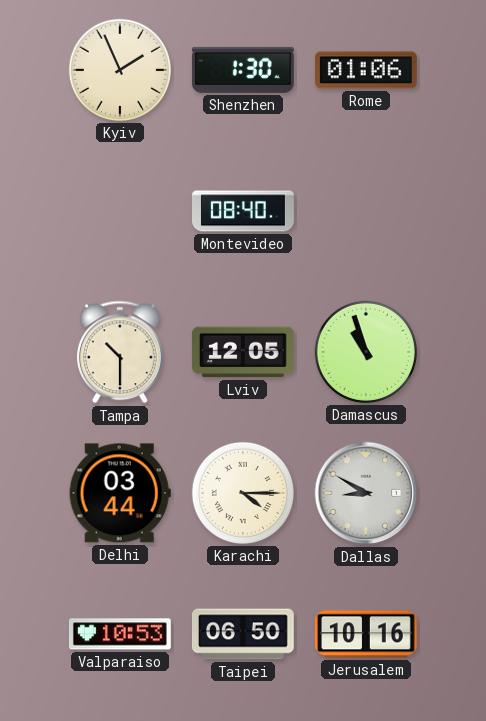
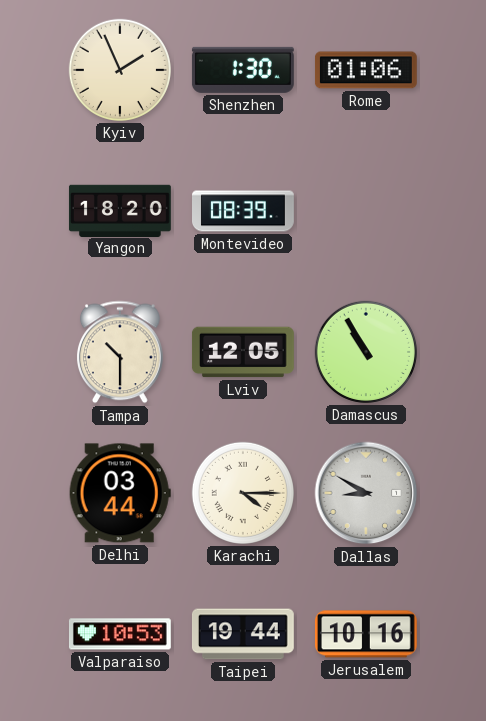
Yangon: none -> 18:20 (120, 210)
Montevideo: 08:40 -> 08:39 (244, 211)
Damascus: 10:57 -> 10:55 (366, 352)
Taipei: 06:50 -> 19:44 (243, 634)
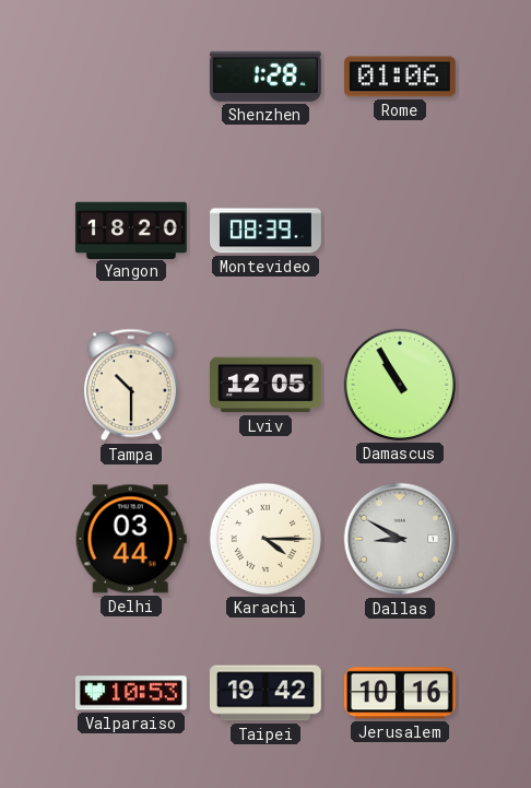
Kyiv: 1:56 -> none (120, 70)
Shenzhen: 1:30 -> 1:28 (265, 77)
Taipei: 19:44 -> 19:42 (265, 693)
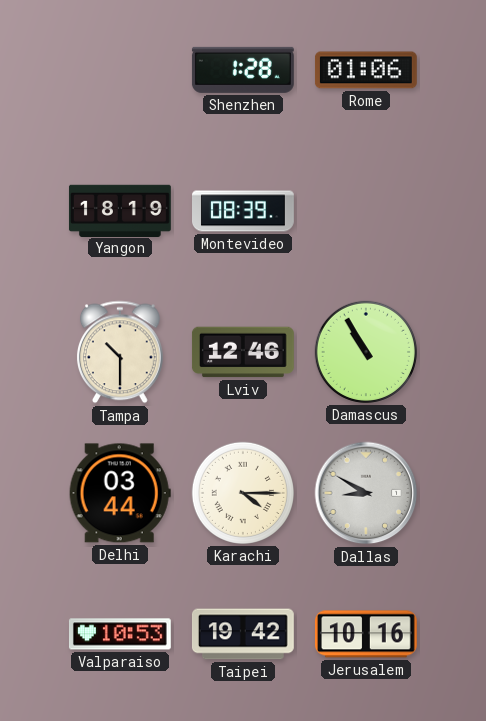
Yangon: 18:20 -> 18:19 (120, 210)
Lviv: 12:05 -> 12:46 (243, 352)
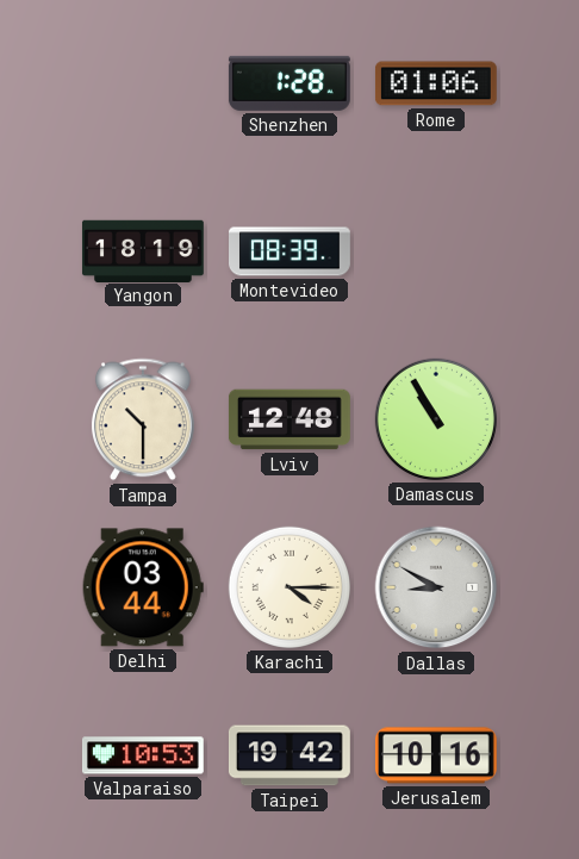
Lviv: 12:46 -> 12:48 (289, 419)
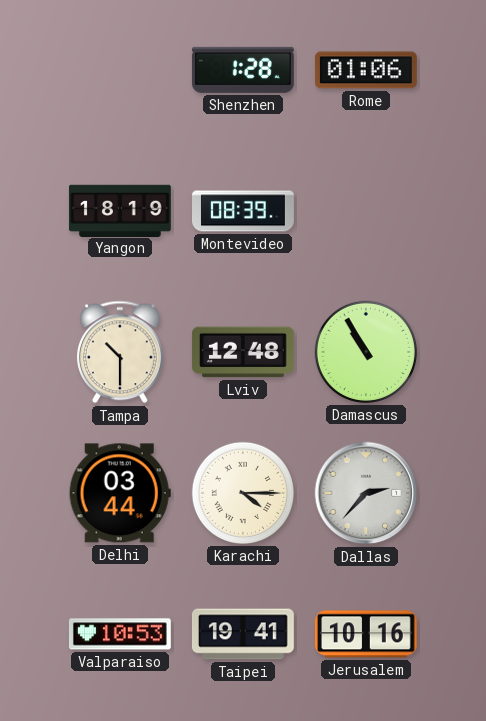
Dallas: 8:50 -> 2:37 (366, 493)
Taipei: 19:42 -> 19:41 (243, 634)
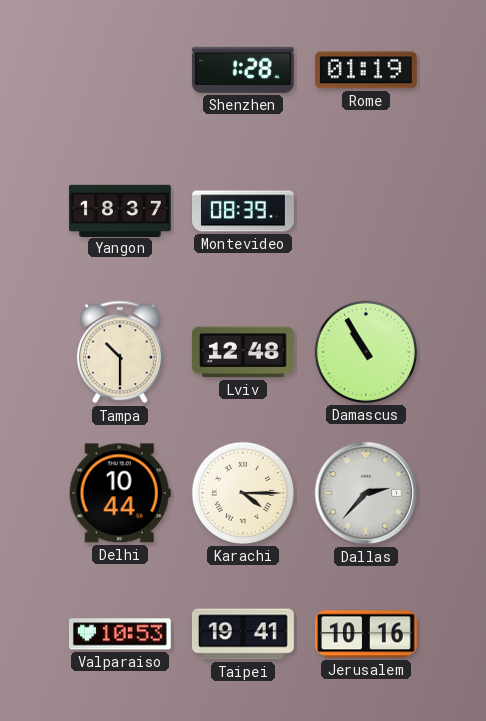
Rome: 01:06 -> 01:19 (366, 70)
Yangon: 18:19 -> 18:37 (120, 210)
Delhi: 03:44 -> 10:44 (120, 493)
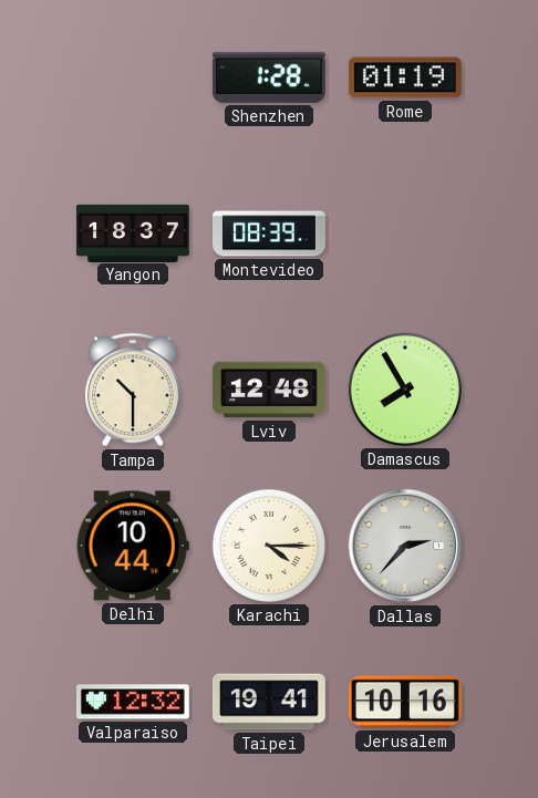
Damascus: 10:55 -> 7:55 (405, 390)
Valparaiso: 10:53 -> 12:32 (133, 702)
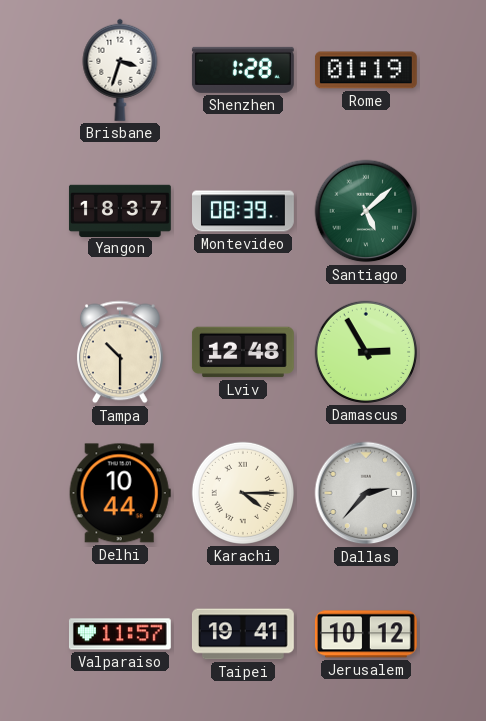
Brisbane: none -> 3:33 (120, 70)
Santiago: none -> 5:08 (366, 211)
Damascus: 7:55 -> 2:55 (366, 352)
Valparaiso: 12:32 -> 11:57 (120, 634)
Jerusalem: 10:16 -> 10:12 (366, 634)
